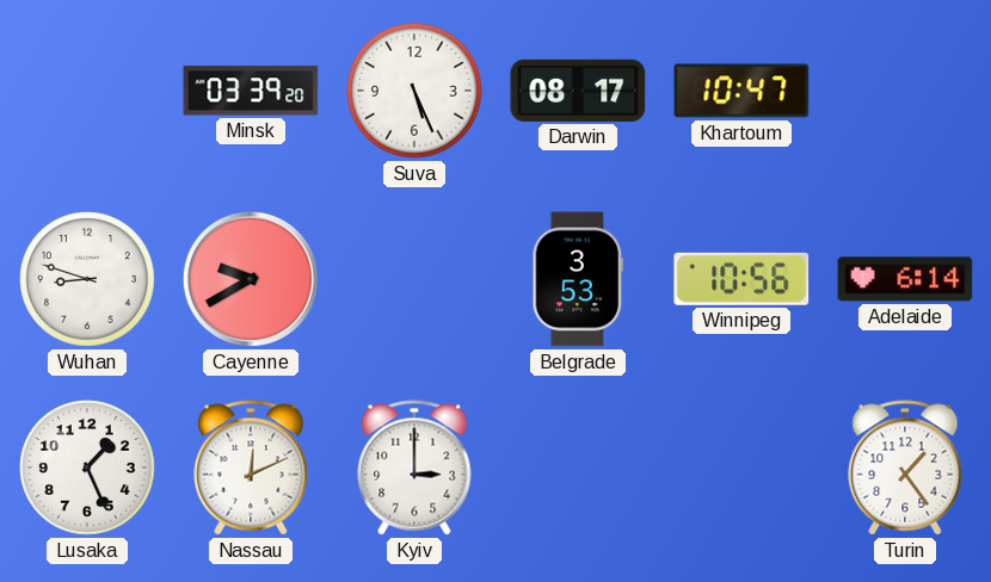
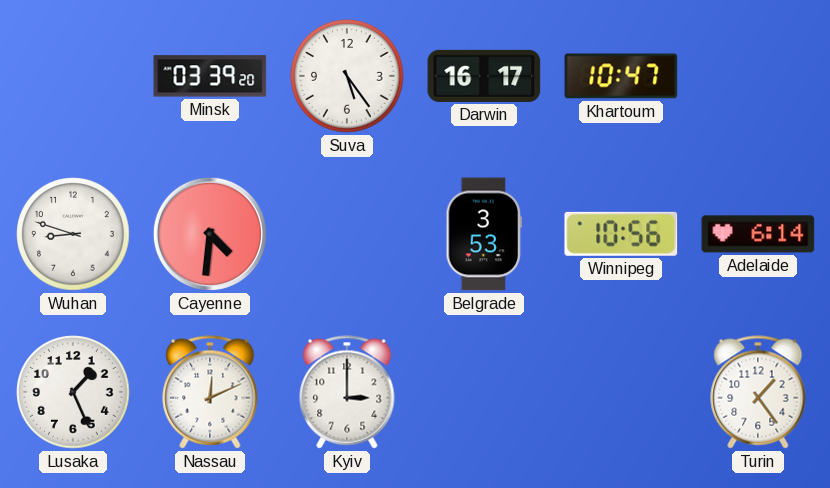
Suva: 5:26 -> 5:24 (347, 76)
Darwin: 08:17 -> 16:17 (484, 76)
Cayenne: 9:40 -> 4:31 (210, 234)
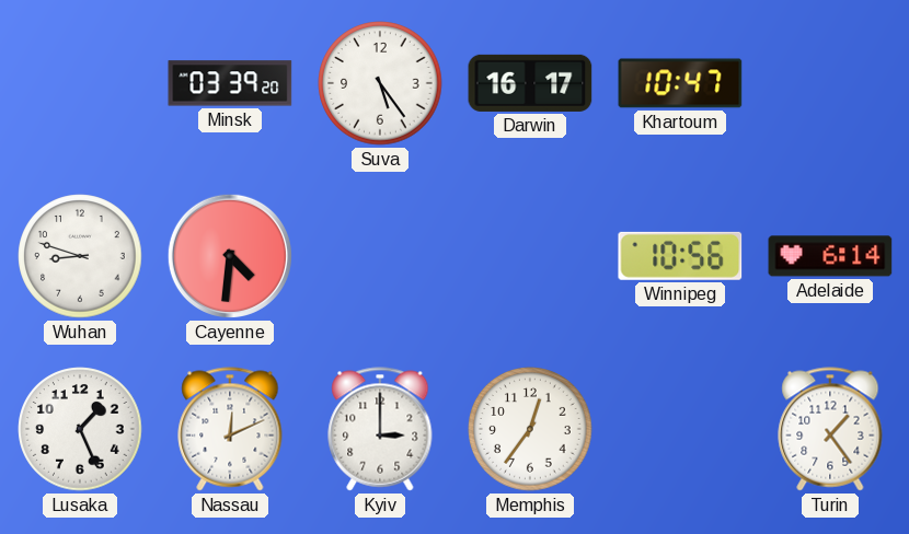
Belgrade: 3:53 -> none (483, 234)
Memphis: none -> 12:36 (530, 429)
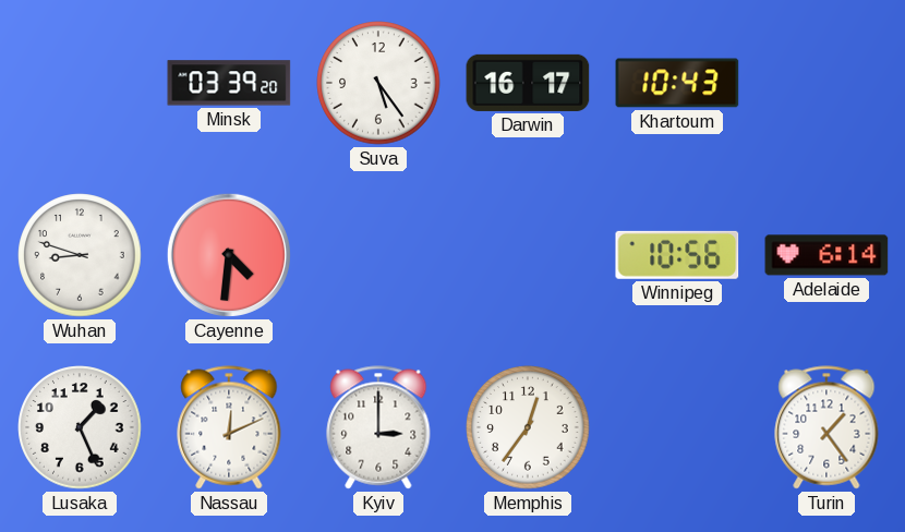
Khartoum: 10:47 -> 10:43 (677, 83)
